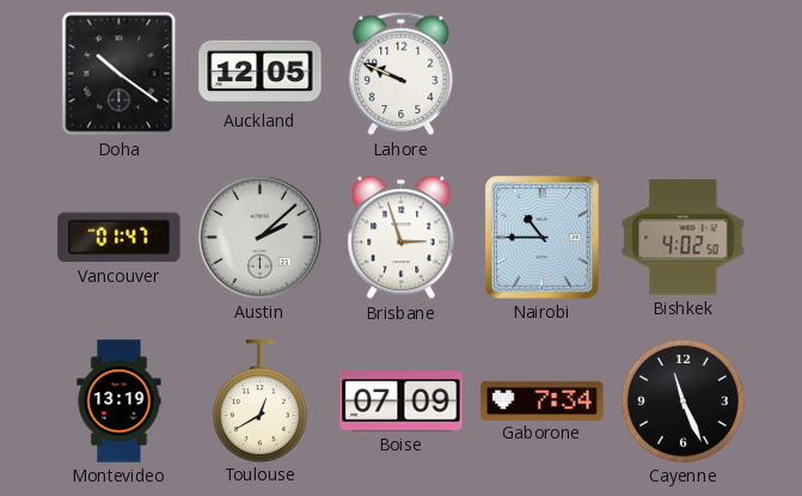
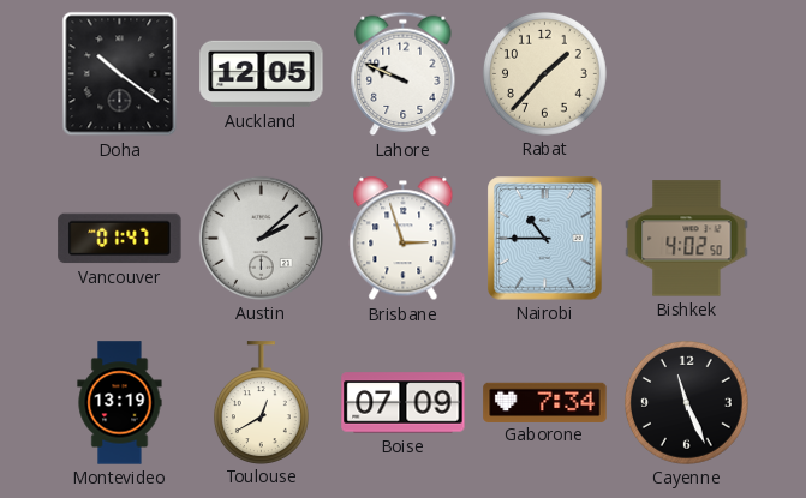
Rabat: none -> 1:37 (544, 73)
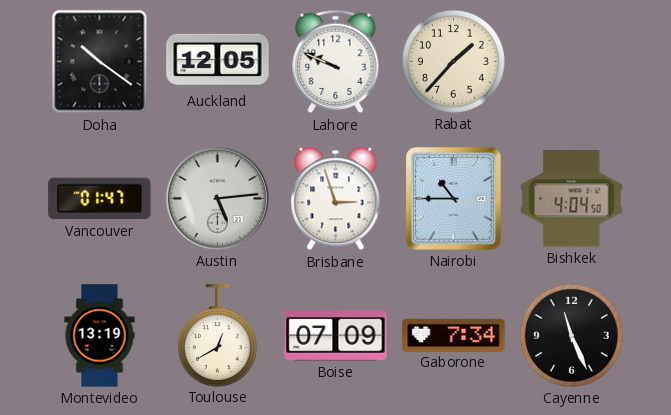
Austin: 2:08 -> 5:14 (217, 198)
Bishkek: 4:02 -> 4:04 (572, 199)
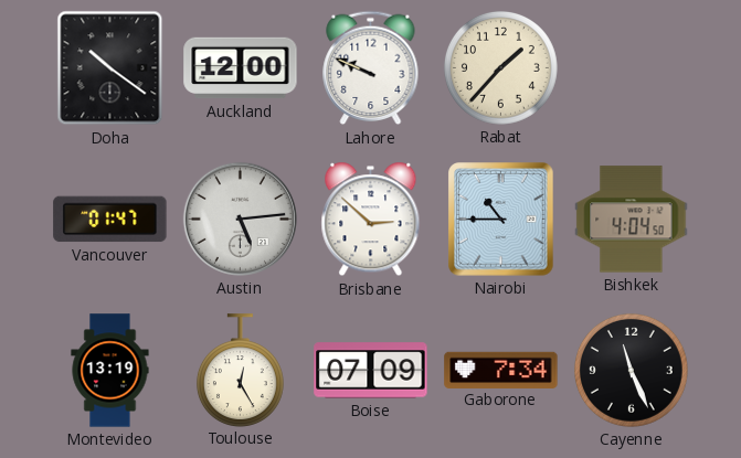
Auckland: 12:05 -> 12:00 (241, 68)
Brisbane: 2:57 -> 2:52 (371, 220)
Toulouse: 12:40 -> 12:25 (240, 370)
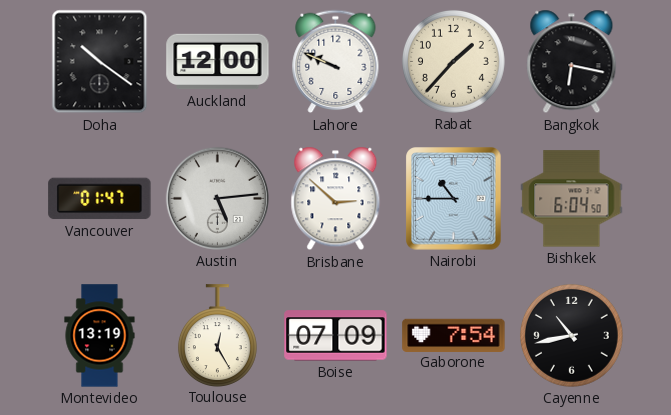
Bangkok: none -> 6:17 (572, 62)
Bishkek: 4:04 -> 6:04 (572, 199)
Gaborone: 7:34 -> 7:54 (454, 335)
Cayenne: 11:26 -> 10:43 (571, 335)
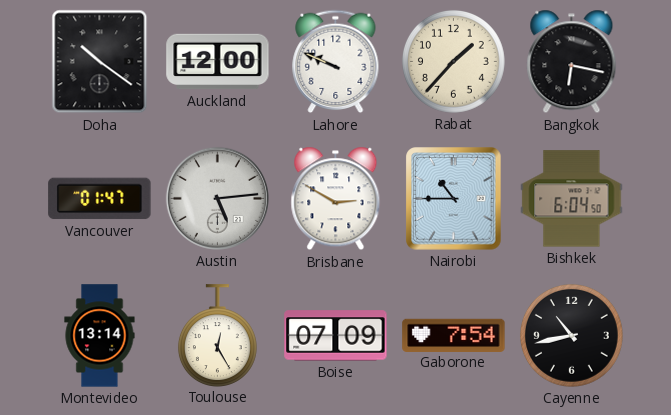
Brisbane: 2:52 -> 2:50 (336, 199)
Montevideo: 13:19 -> 13:14 (100, 336)
